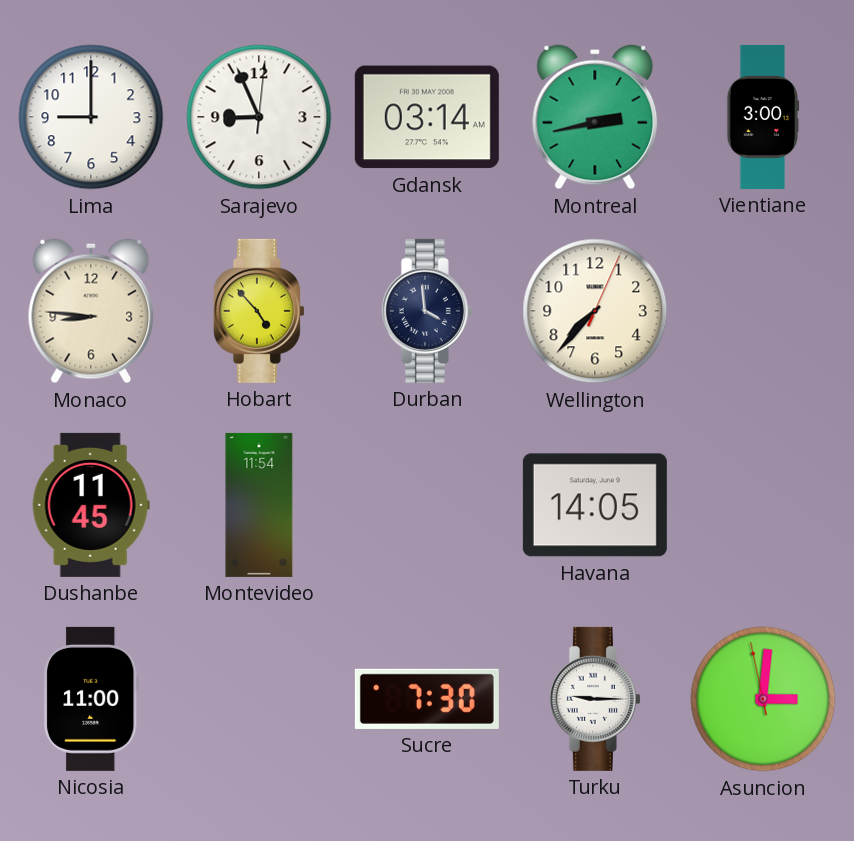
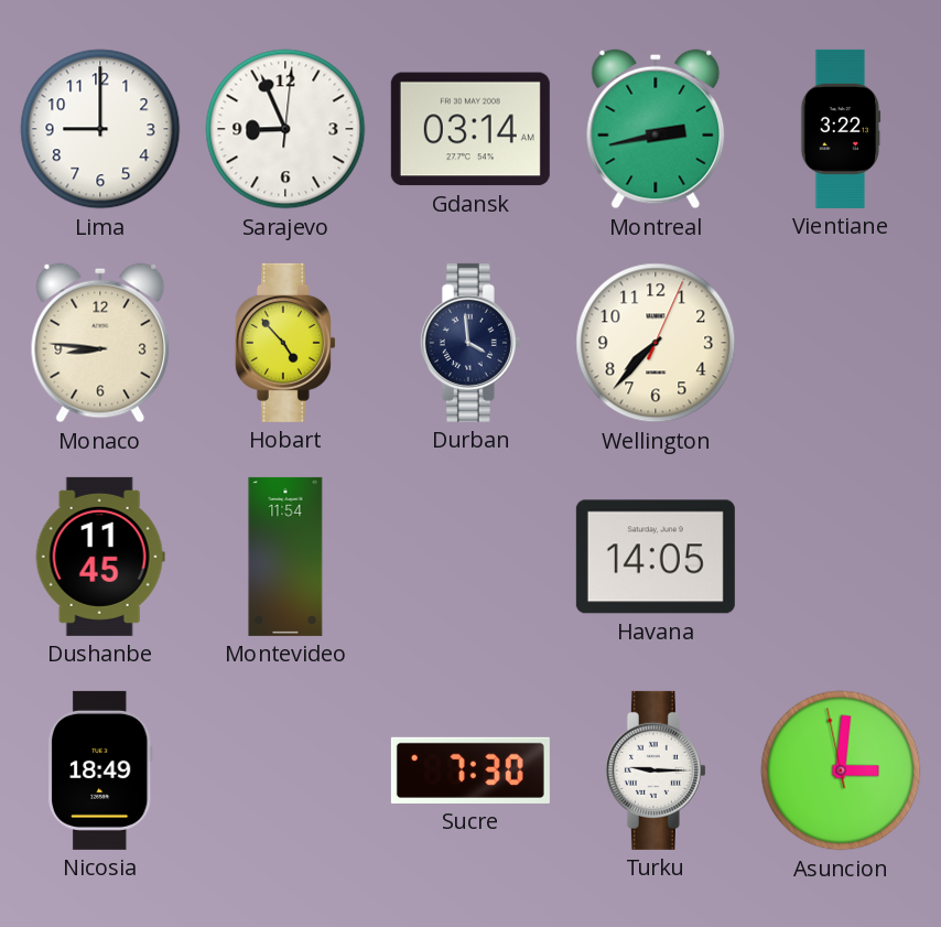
Vientiane: 3:00 -> 3:22 (841, 129)
Nicosia: 11:00 -> 18:49 (100, 770)
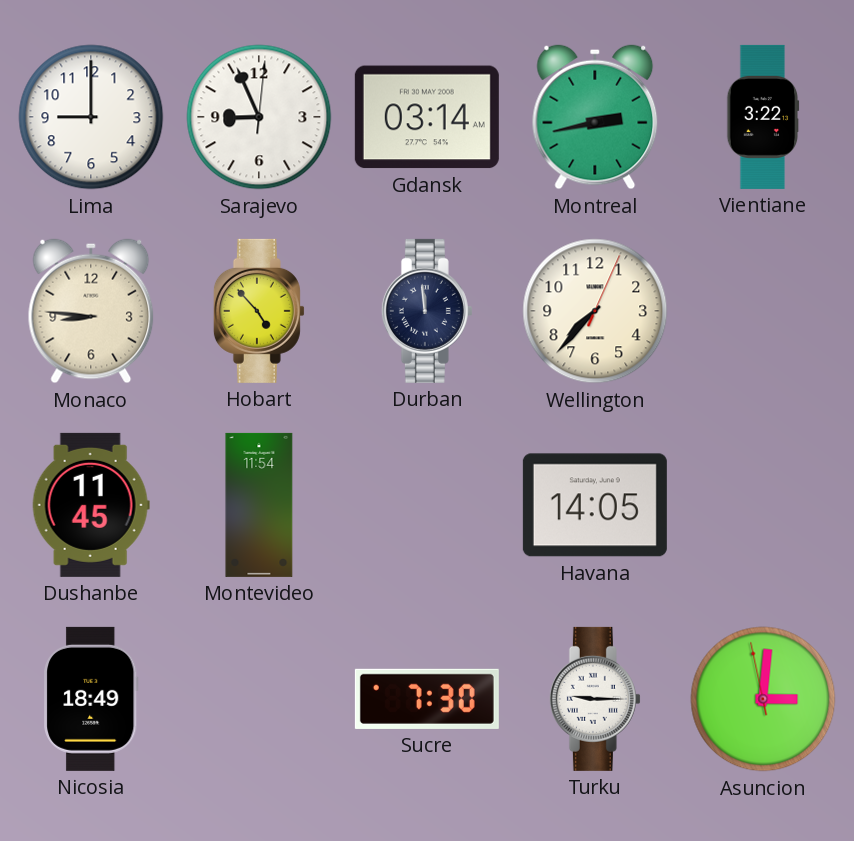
Durban: 3:59 -> 11:59 (427, 311)
